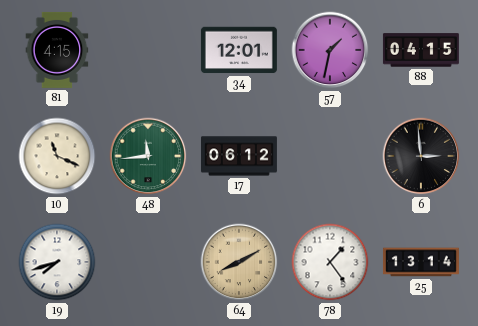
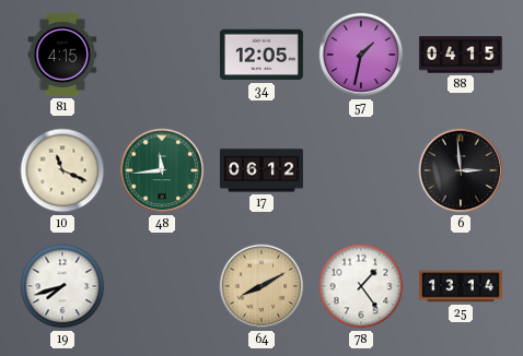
34: 12:01 -> 12:05 (261, 55)
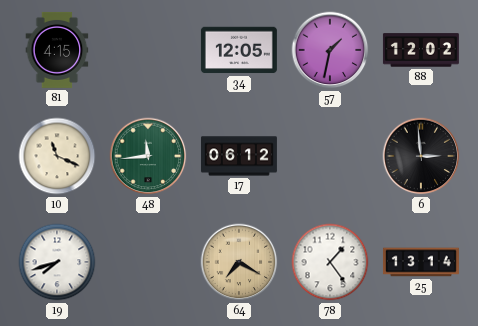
88: 04:15 -> 12:02 (421, 50)
64: 8:10 -> 7:20 (239, 262)
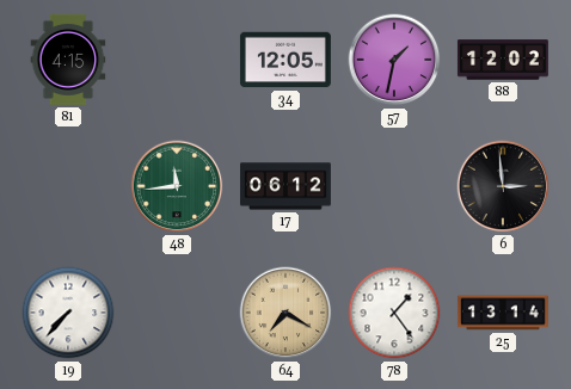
10: 11:19 -> none (57, 156)
19: 7:42 -> 7:37 (68, 313)
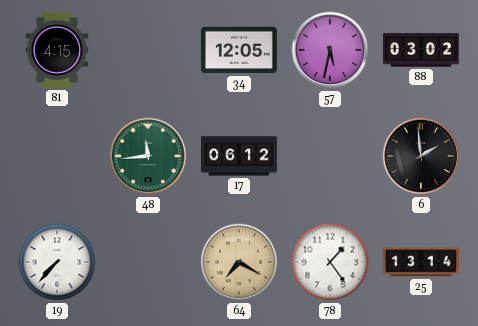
57: 1:32 -> 5:32 (330, 50)
88: 12:02 -> 03:02 (421, 50)
6: 2:59 -> 1:59 (421, 156)
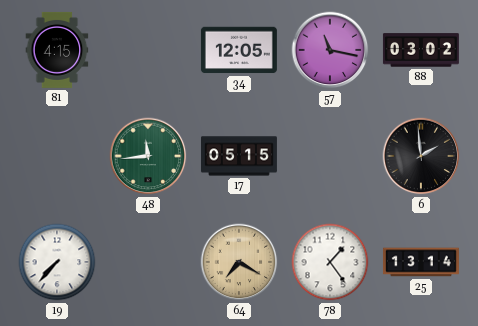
57: 5:32 -> 11:17 (330, 50)
17: 06:12 -> 05:15 (239, 156)
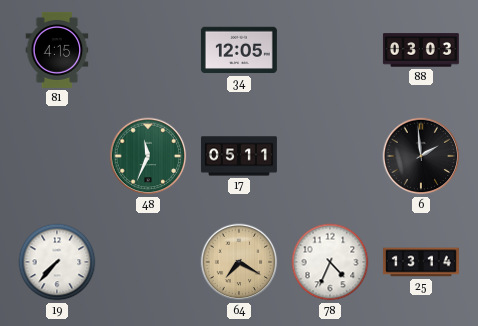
57: 11:17 -> none (330, 50)
88: 03:02 -> 03:03 (421, 50)
48: 11:44 -> 11:34 (148, 156)
17: 05:15 -> 05:11 (239, 156)
78: 1:24 -> 4:34 (330, 262)
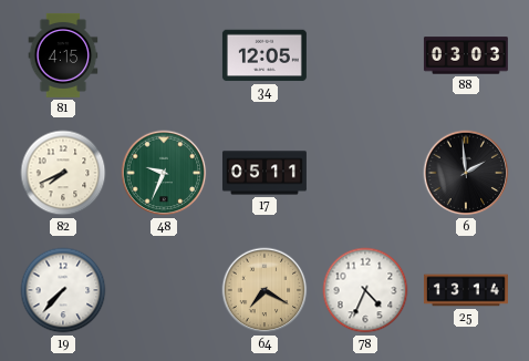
82: none -> 7:41 (63, 173)
48: 11:34 -> 9:34 (164, 173)
